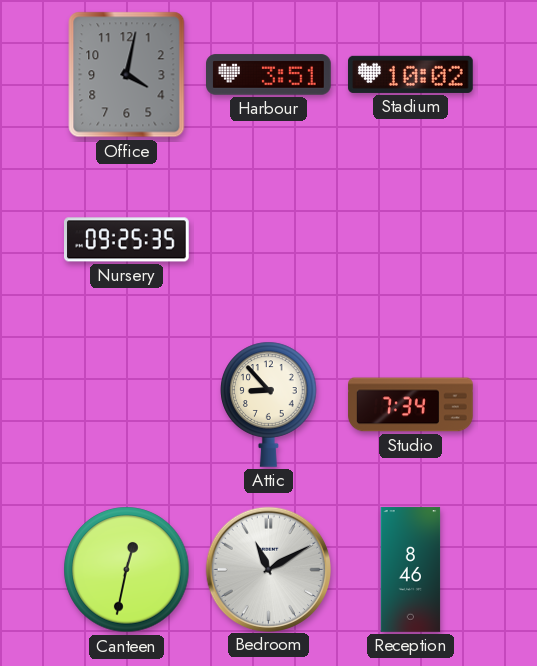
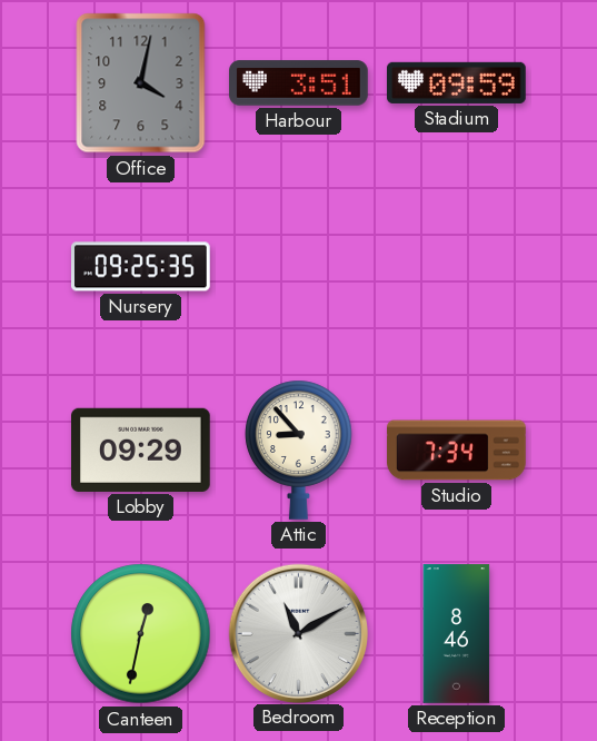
Stadium: 10:02 -> 09:59 (457, 82)
Lobby: none -> 09:29 (141, 449)
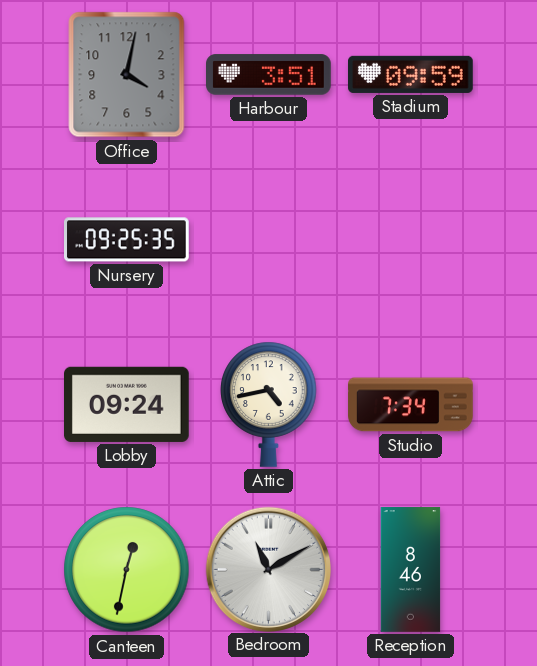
Lobby: 09:29 -> 09:24 (127, 404)
Attic: 8:53 -> 4:43 (269, 404)
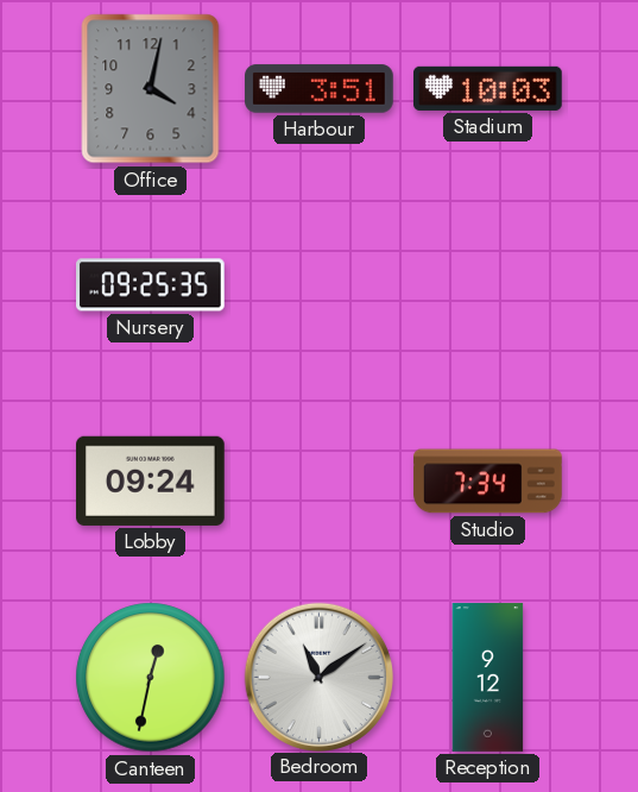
Stadium: 09:59 -> 10:03 (488, 88)
Attic: 4:43 -> none (269, 404)
Bedroom: 11:10 -> 11:09 (318, 677)
Reception: 8:46 -> 9:12 (488, 678)
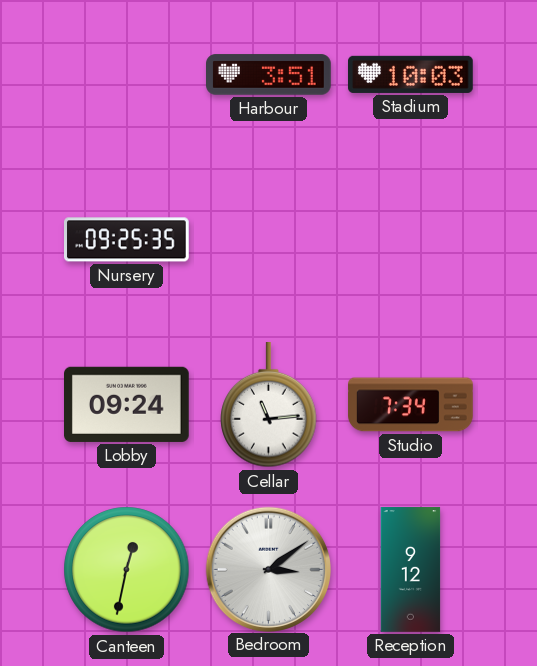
Office: 4:02 -> none (151, 89)
Cellar: none -> 11:14 (269, 406)
Bedroom: 11:09 -> 3:09 (268, 569)
